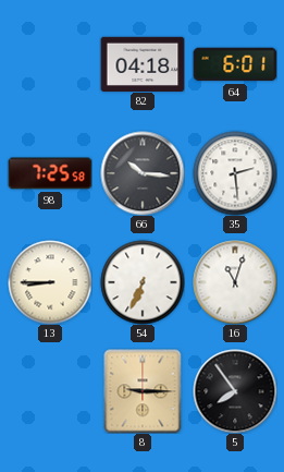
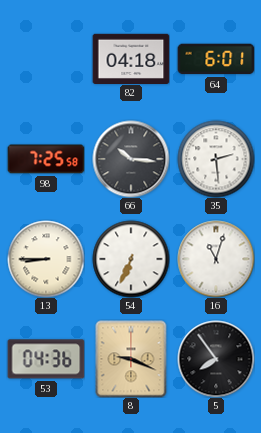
53: none -> 04:36 (46, 359)
8: 9:15 -> 9:19 (131, 359)
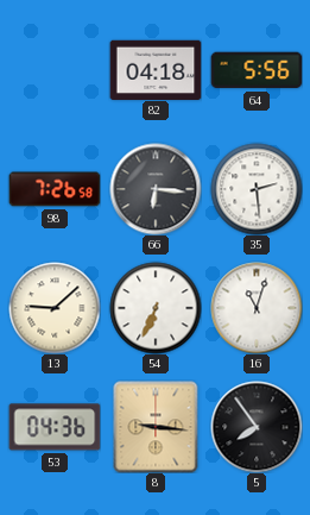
64: 6:01 -> 5:56 (257, 70)
98: 7:25 -> 7:26 (55, 189)
66: 10:16 -> 6:16 (156, 189)
13: 8:45 -> 9:08 (55, 308)
8: 9:19 -> 9:16 (156, 427)
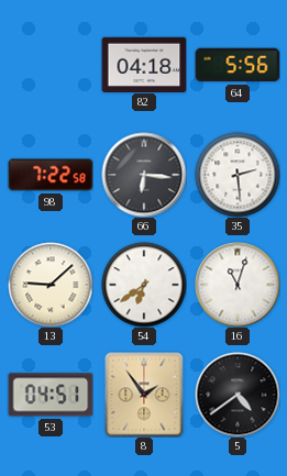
98: 7:26 -> 7:22 (51, 175)
54: 6:34 -> 6:39 (144, 285)
53: 04:36 -> 04:51 (51, 395)
8: 9:16 -> 1:54 (144, 395)
5: 7:54 -> 4:39 (238, 395)
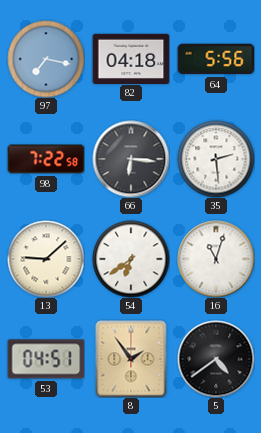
97: none -> 7:17 (46, 59)
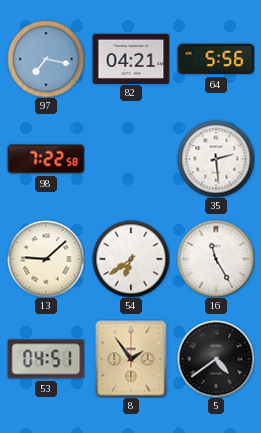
82: 04:18 -> 04:21 (131, 58)
66: 6:16 -> none (131, 159)
16: 11:03 -> 11:25 (216, 259)
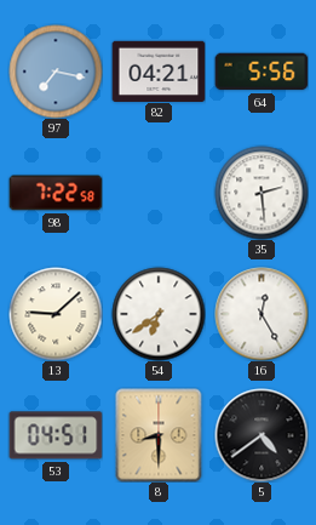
16: 11:25 -> 12:25 (262, 314)
8: 1:54 -> 8:30 (159, 435)
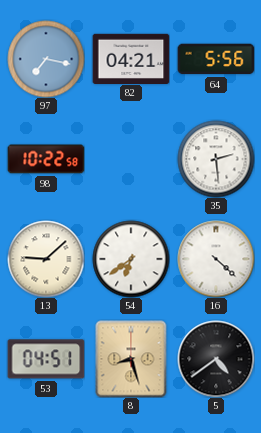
98: 7:22 -> 10:22 (46, 159)
16: 12:25 -> 4:22 (216, 259)
8: 8:30 -> 8:27 (131, 359)
